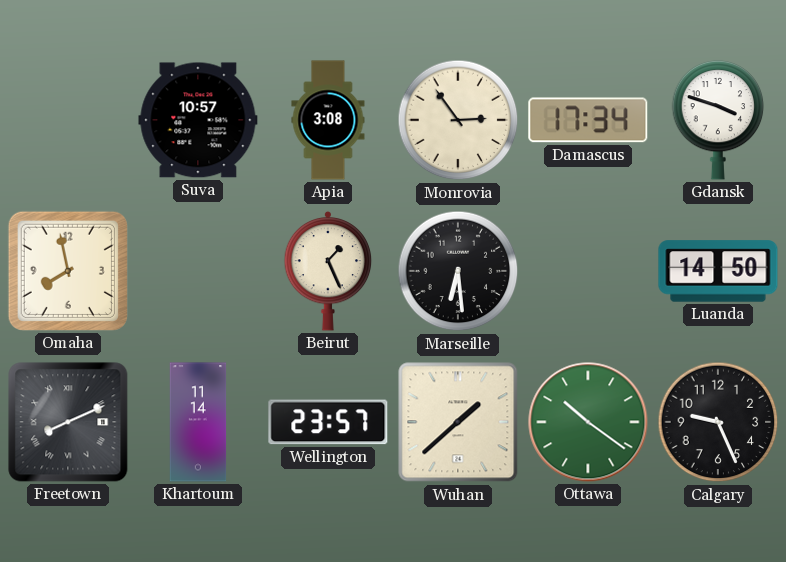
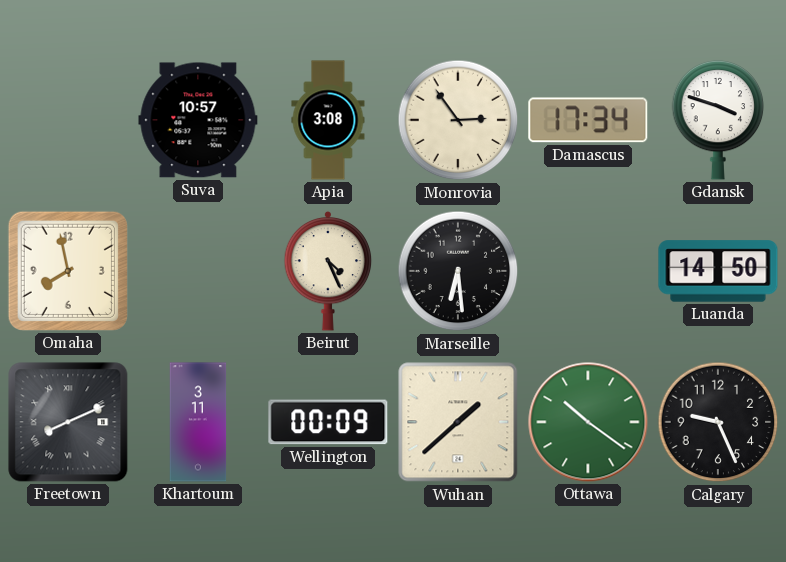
Beirut: 1:26 -> 4:26 (328, 271)
Khartoum: 11:14 -> 3:11 (198, 422)
Wellington: 23:57 -> 00:09 (328, 422)
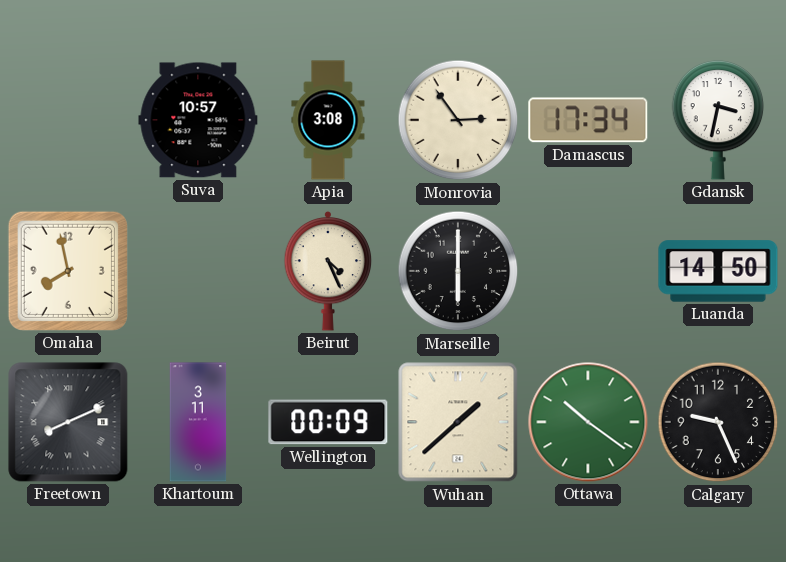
Gdansk: 3:48 -> 3:32 (718, 120)
Marseille: 6:29 -> 6:00 (458, 271)
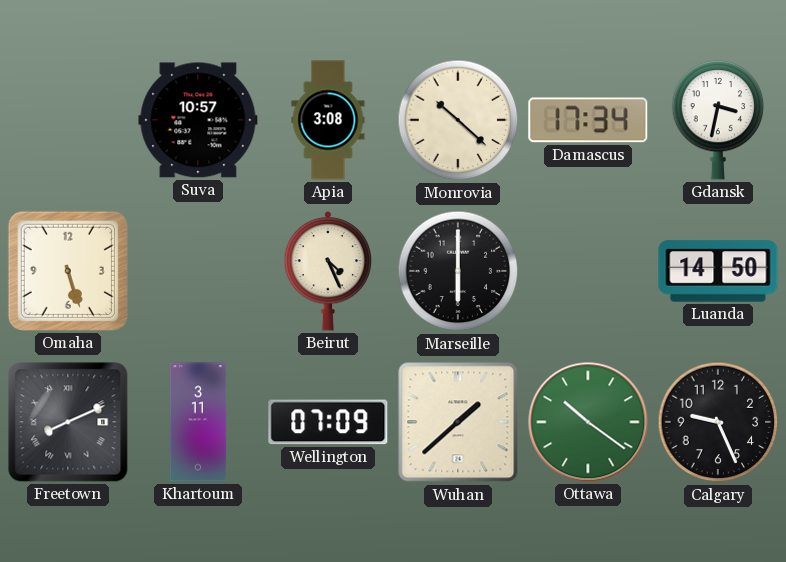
Monrovia: 2:54 -> 10:22 (458, 120)
Omaha: 7:58 -> 5:27 (68, 271)
Wellington: 00:09 -> 07:09 (328, 422)
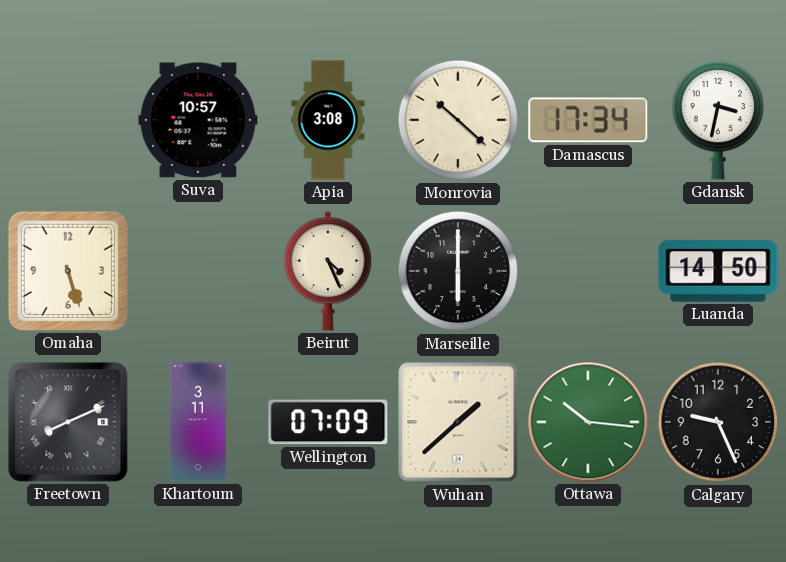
Ottawa: 10:21 -> 10:16 (588, 422)
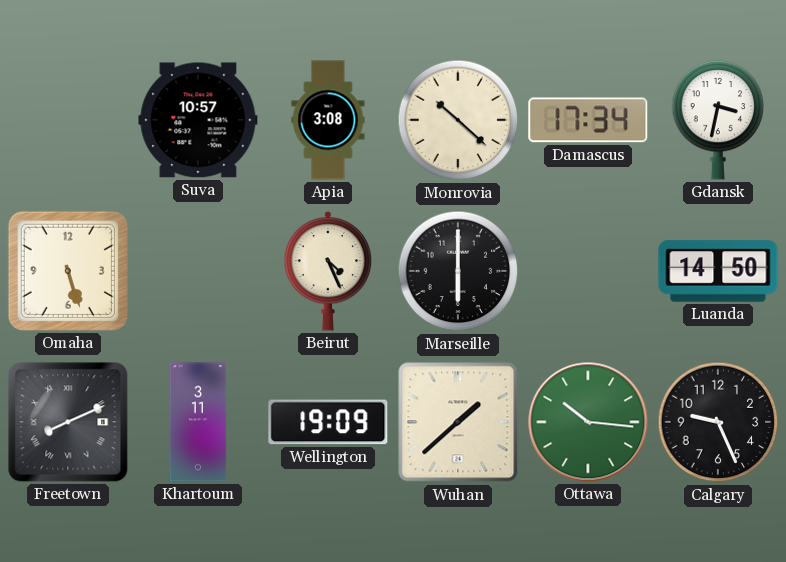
Wellington: 07:09 -> 19:09 (328, 422)
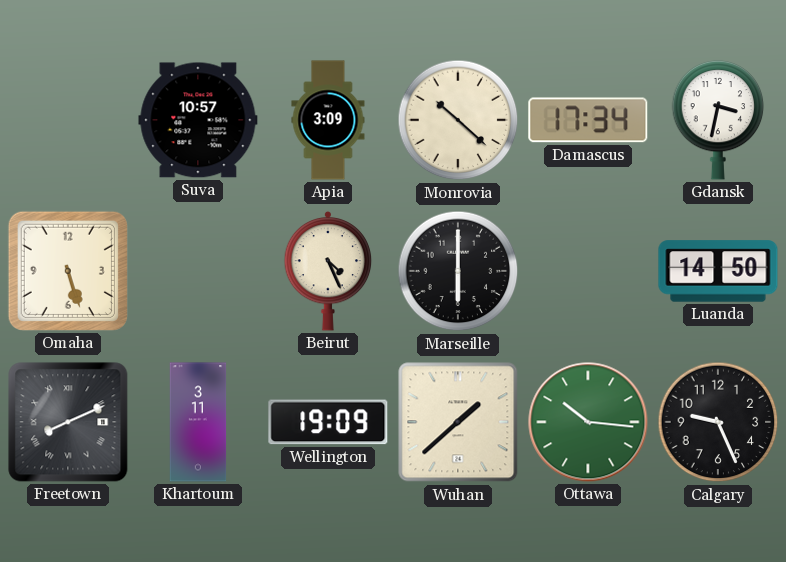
Apia: 3:08 -> 3:09 (328, 120)
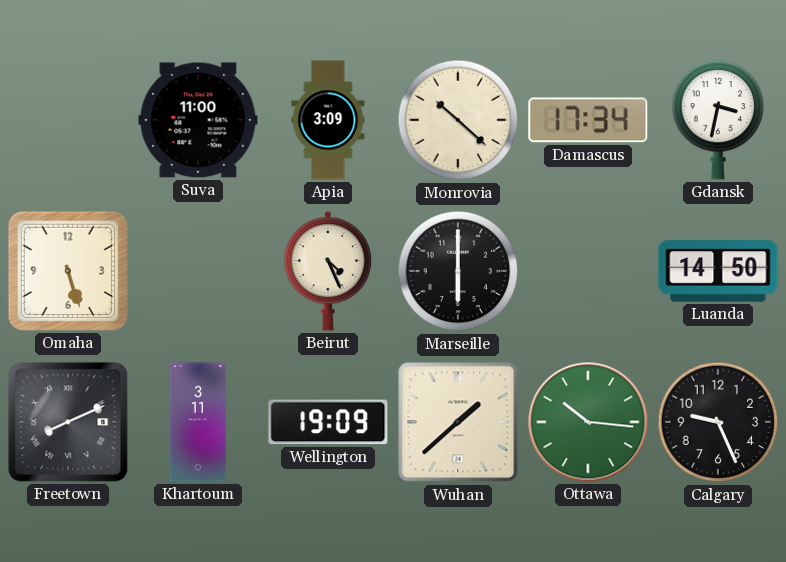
Suva: 10:57 -> 11:00 (198, 120)
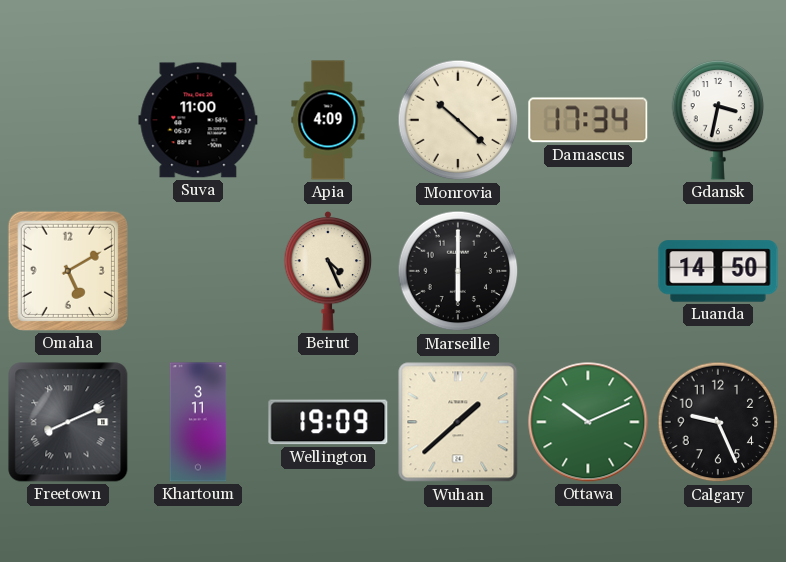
Apia: 3:09 -> 4:09 (328, 120)
Omaha: 5:27 -> 5:10 (68, 271)
Ottawa: 10:16 -> 10:11 (588, 422)
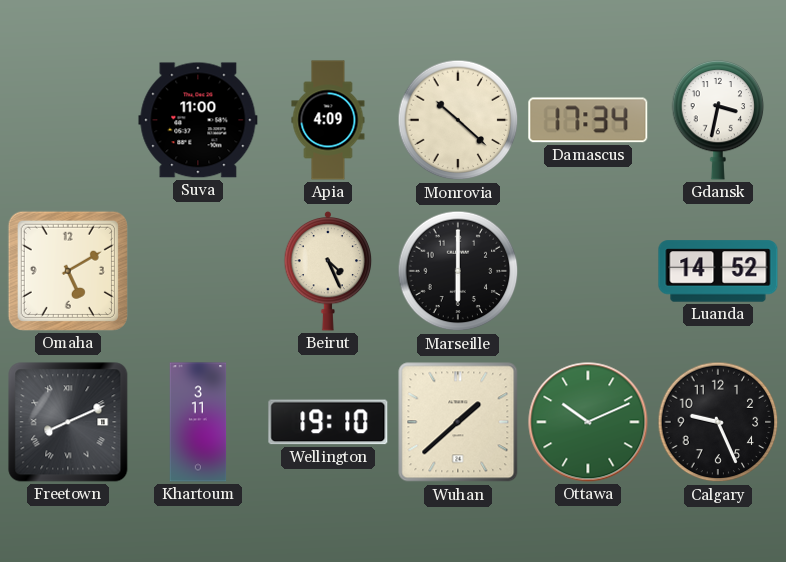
Luanda: 14:50 -> 14:52 (718, 271)
Wellington: 19:09 -> 19:10 (328, 422)
